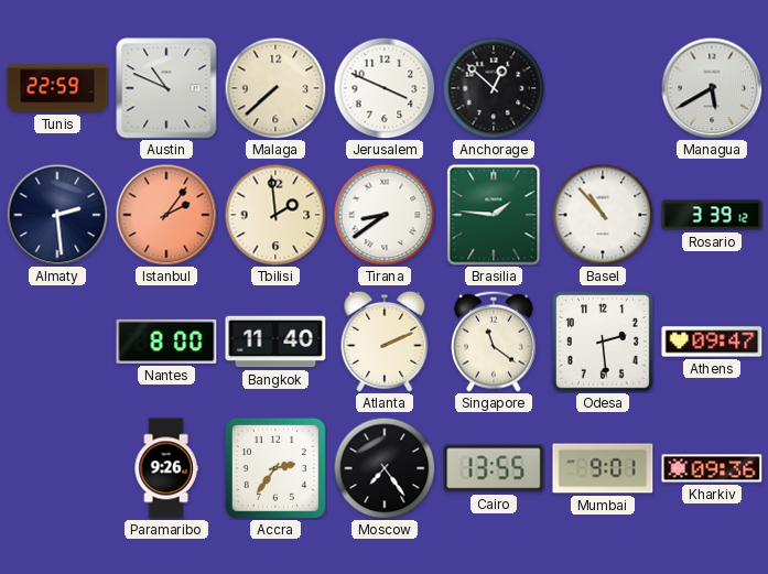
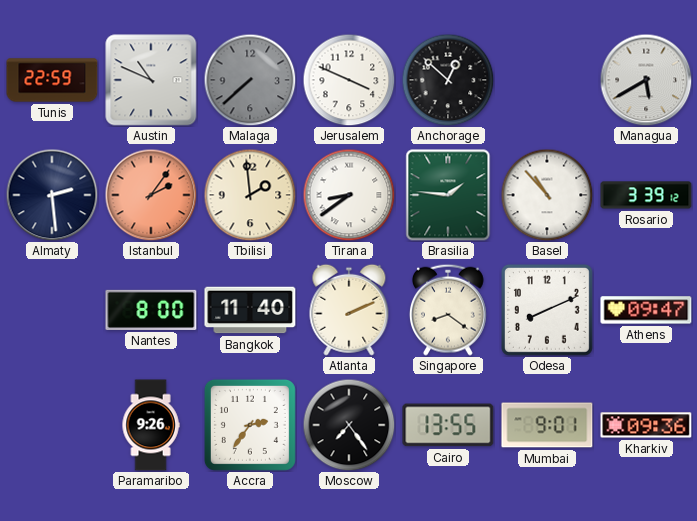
Malaga dial: cream -> grey (250, 80)
Singapore: 11:21 -> 8:21 (448, 310)
Odesa: 2:29 -> 8:11 (547, 310)
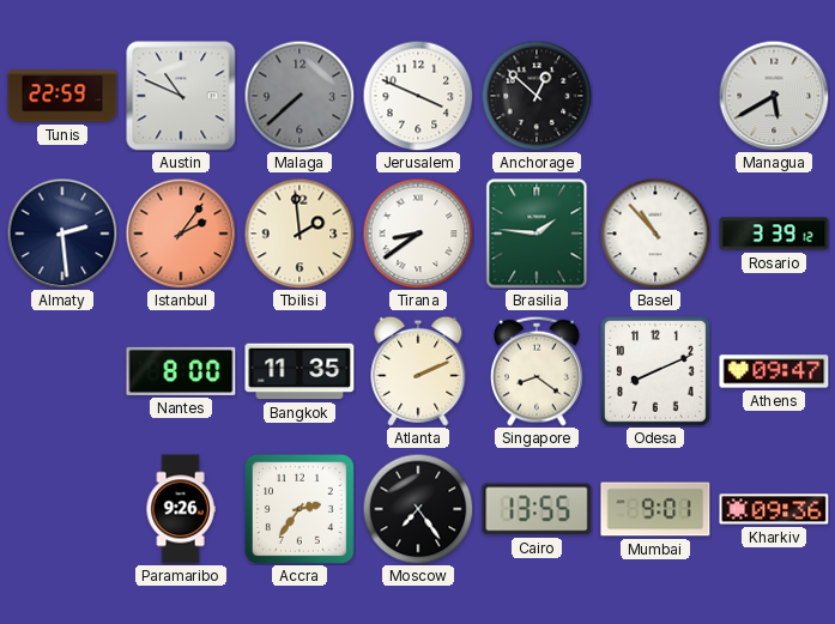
Bangkok: 11:40 -> 11:35 (299, 371)
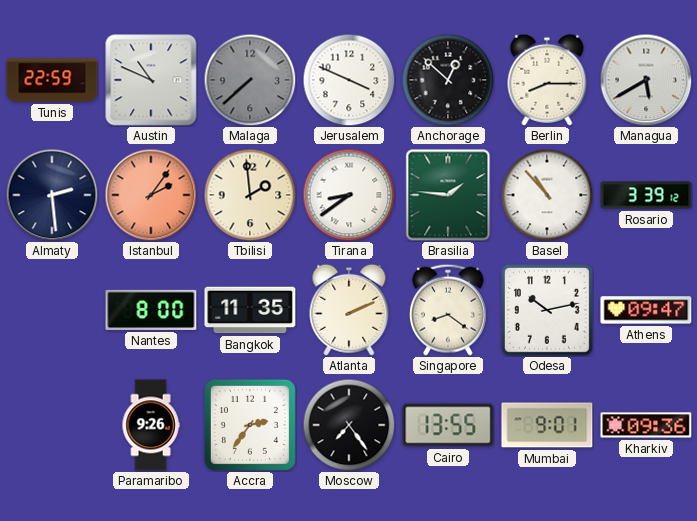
Berlin: none -> 8:15 (547, 80)
Odesa: 8:11 -> 10:13 (547, 310)
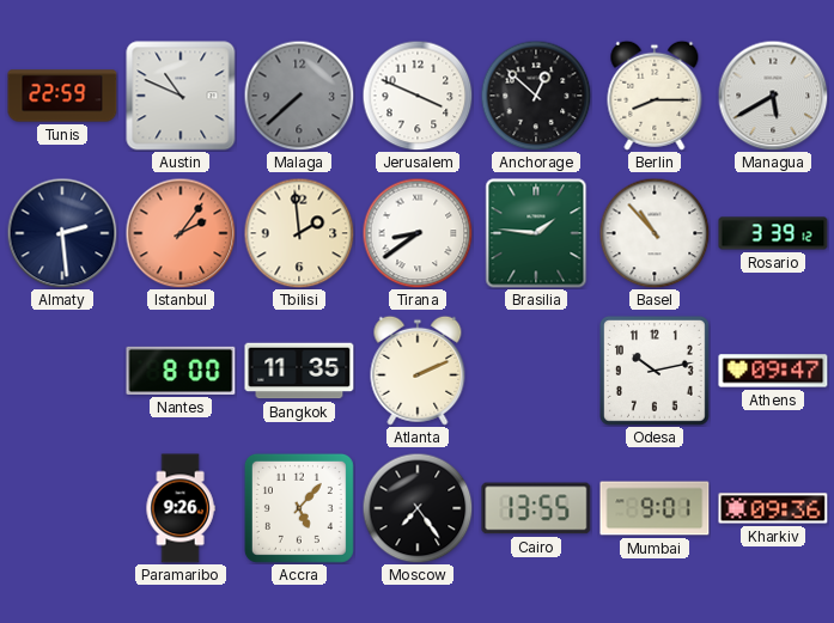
Singapore: 8:21 -> none (448, 310)
Accra: 2:36 -> 5:07 (299, 508)
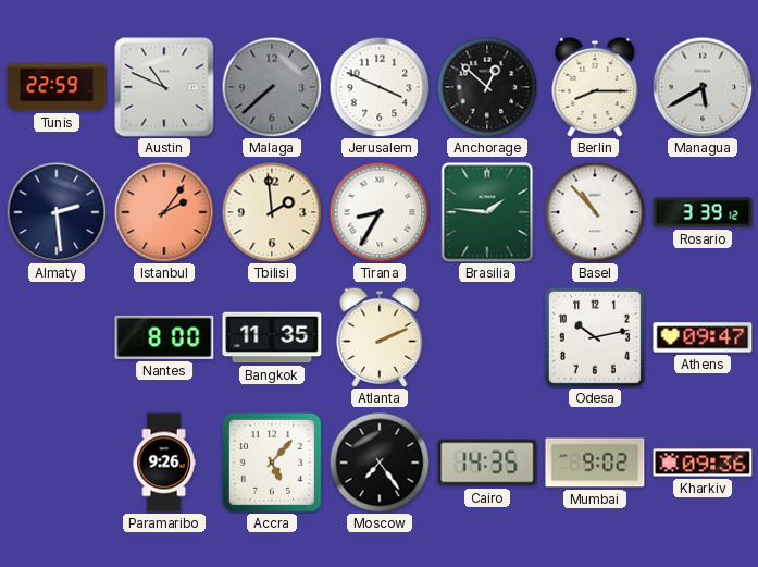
Tirana: 8:39 -> 8:35 (380, 212)
Cairo: 13:55 -> 14:35 (487, 463)
Mumbai: 9:01 -> 9:02 (595, 463)
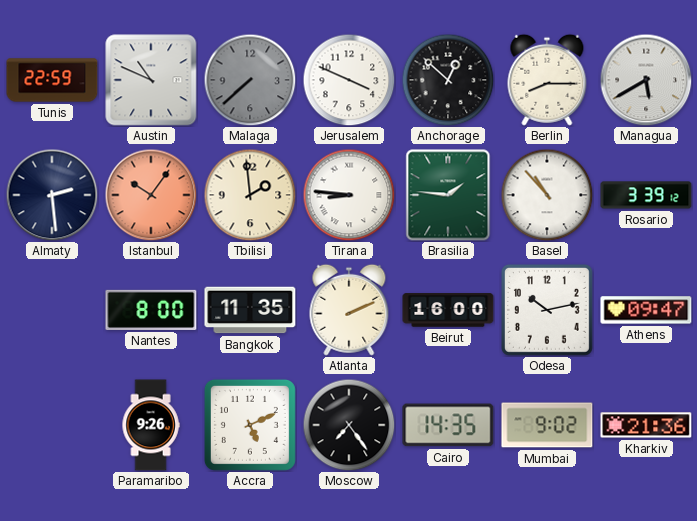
Istanbul: 2:06 -> 10:06 (151, 195)
Tirana: 8:35 -> 8:46 (349, 195)
Beirut: none -> 16:00 (448, 310)
Accra: 5:07 -> 5:11 (250, 425)
Kharkiv: 09:36 -> 21:36 (646, 425)
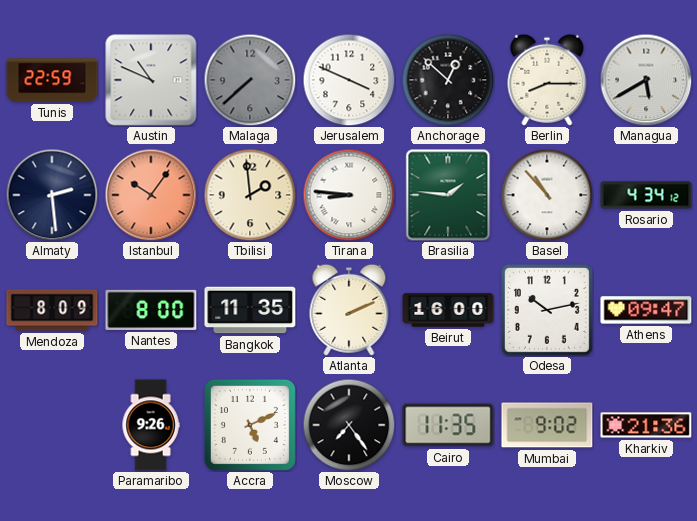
Rosario: 3:39 -> 4:34 (646, 195)
Mendoza: none -> 8:09 (52, 310)
Cairo: 14:35 -> 11:35 (448, 425)
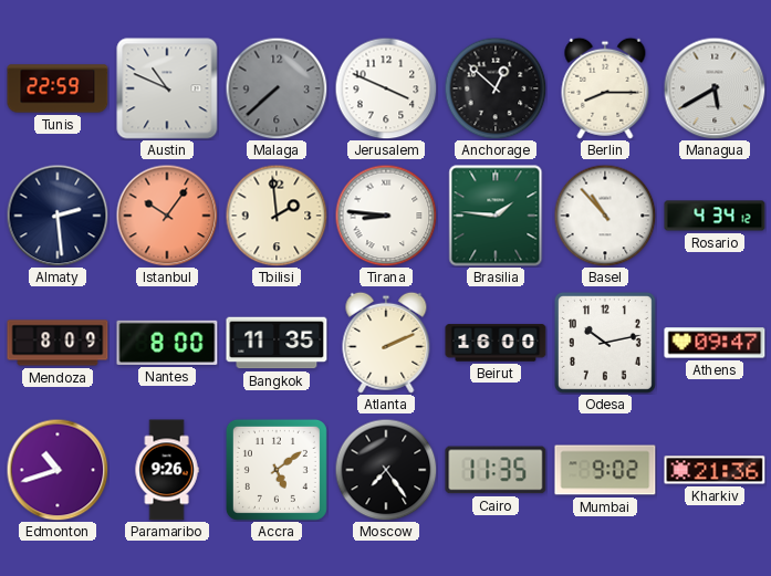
Edmonton: none -> 10:42 (58, 470)
Accra: 5:11 -> 5:09 (277, 470)
